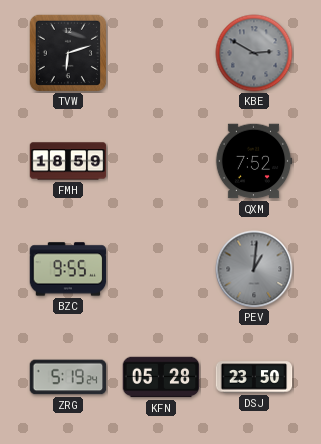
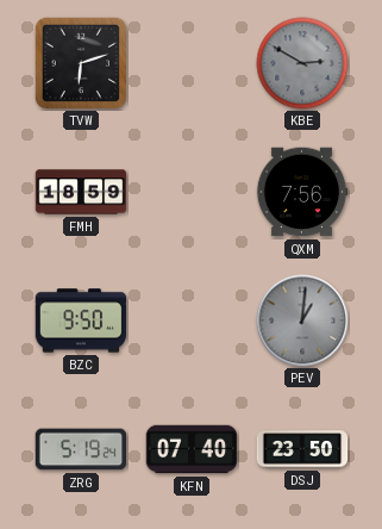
QXM: 7:52 -> 7:56 (302, 192)
BZC: 9:55 -> 9:50 (81, 320)
KFN: 05:28 -> 07:40 (192, 449)
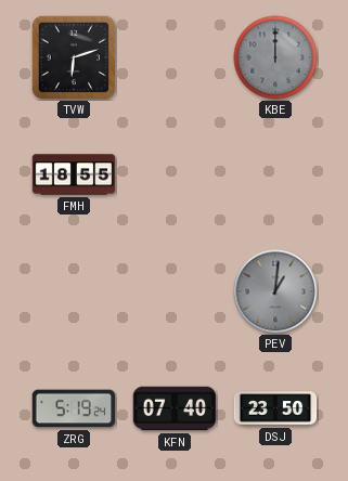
KBE: 2:50 -> 12:00 (275, 57)
FMH: 18:59 -> 18:55 (74, 174)
QXM: 7:56 -> none (302, 192)
BZC: 9:50 -> none (81, 320)
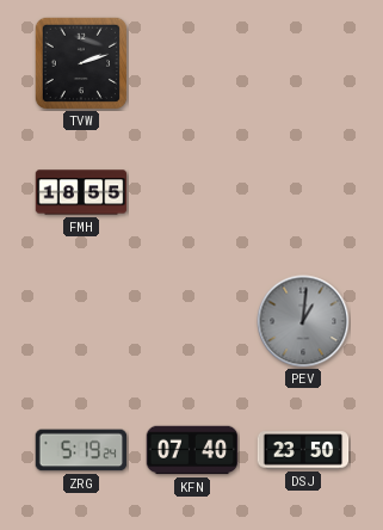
TVW: 6:12 -> 2:12 (80, 62)
KBE: 12:00 -> none (275, 57)
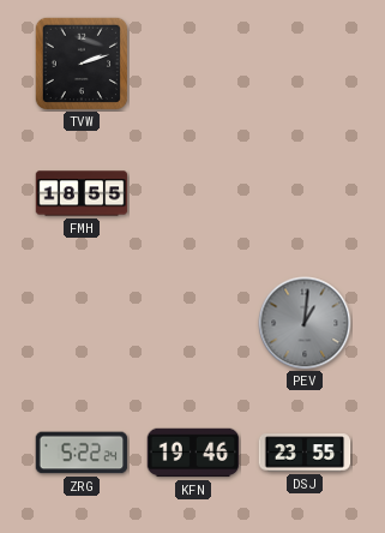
ZRG: 5:19 -> 5:22 (82, 453)
KFN: 07:40 -> 19:46 (193, 453)
DSJ: 23:50 -> 23:55 (305, 453)
